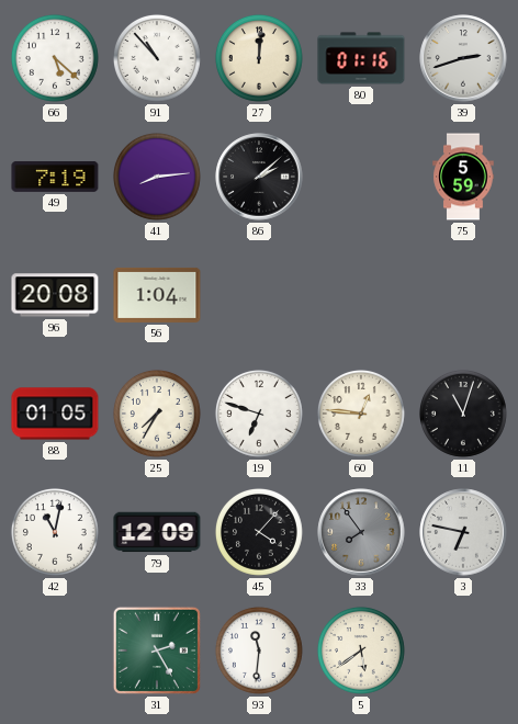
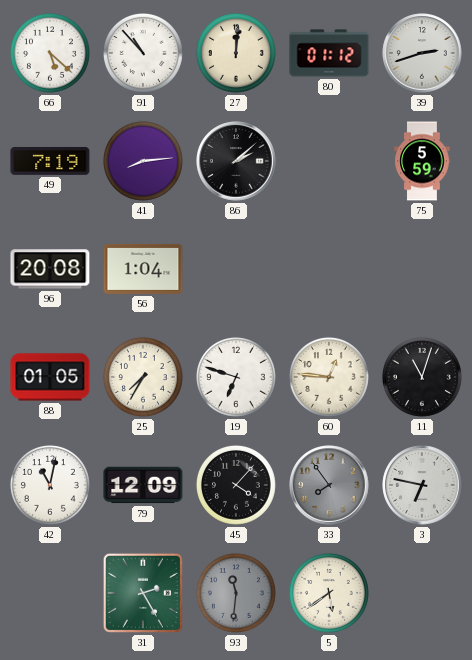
80: 01:16 -> 01:12 (329, 53)
93 dial: white -> grey (236, 593)
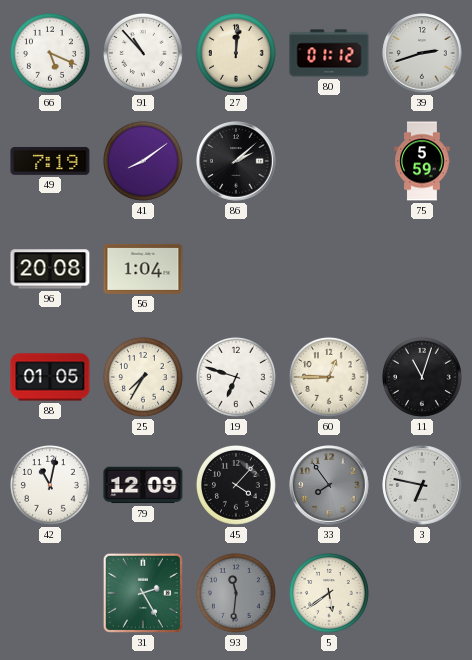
66: 5:22 -> 5:19 (50, 53)
41: 8:14 -> 8:09 (143, 161)
60: 12:46 -> 12:45 (329, 377)
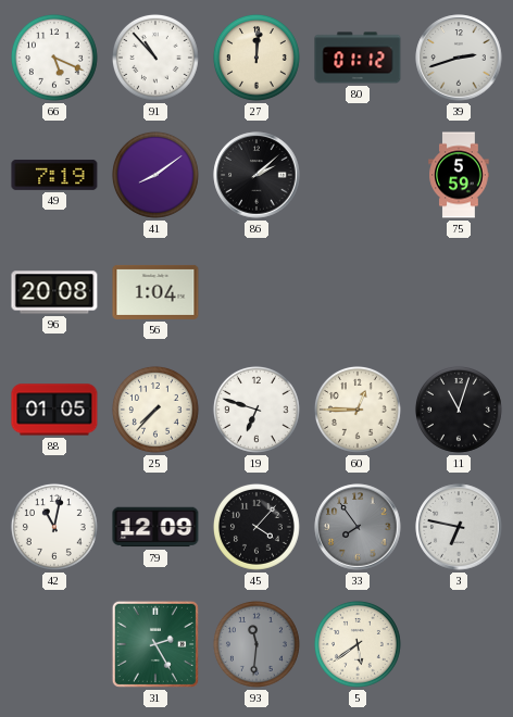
25: 7:35 -> 7:37 (155, 410)
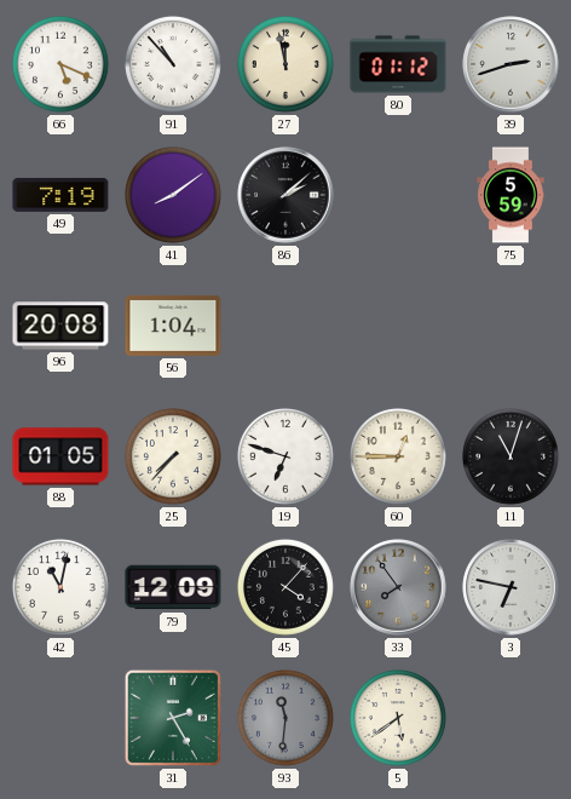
27: 12:01 -> 11:58 (285, 64)
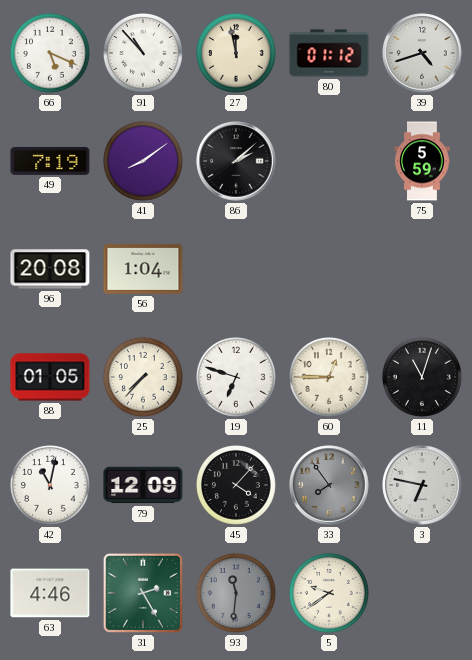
39: 2:42 -> 4:42 (422, 53)
63: none -> 4:46 (50, 593)
5: 5:39 -> 9:39 (329, 593)
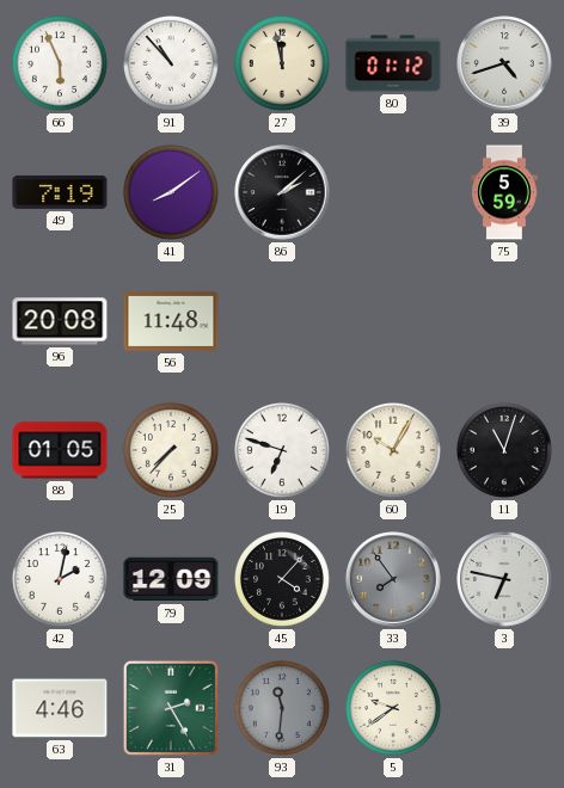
66: 5:19 -> 5:56 (60, 63)
56: 1:04 -> 11:48 (171, 321)
60: 12:45 -> 10:05 (393, 450)
42: 11:02 -> 2:02 (60, 579)
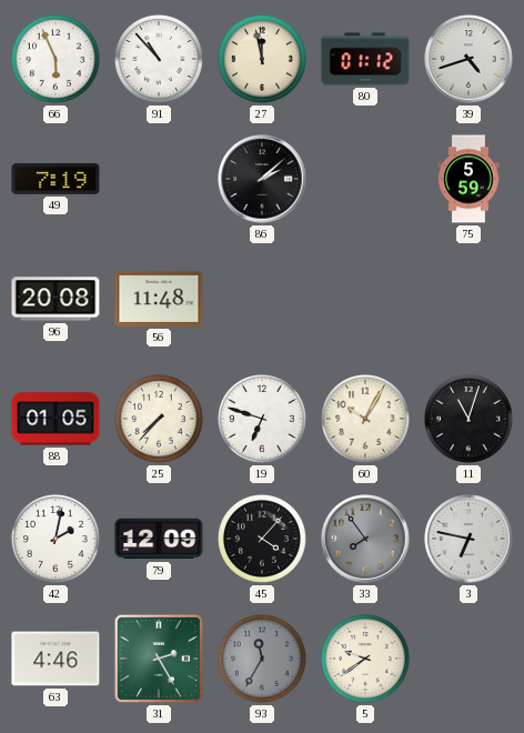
41: 8:09 -> none (171, 192)
93: 11:31 -> 11:35 (262, 659)
